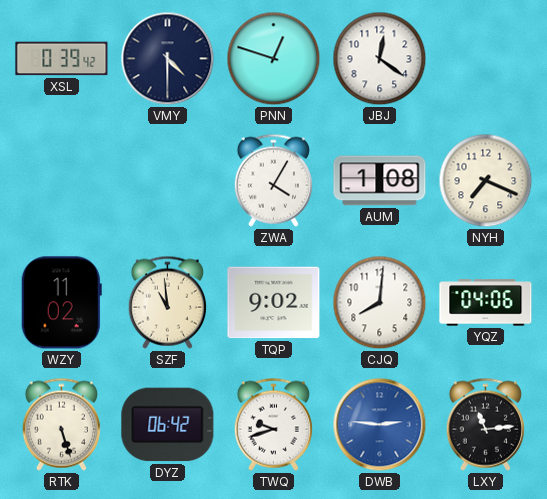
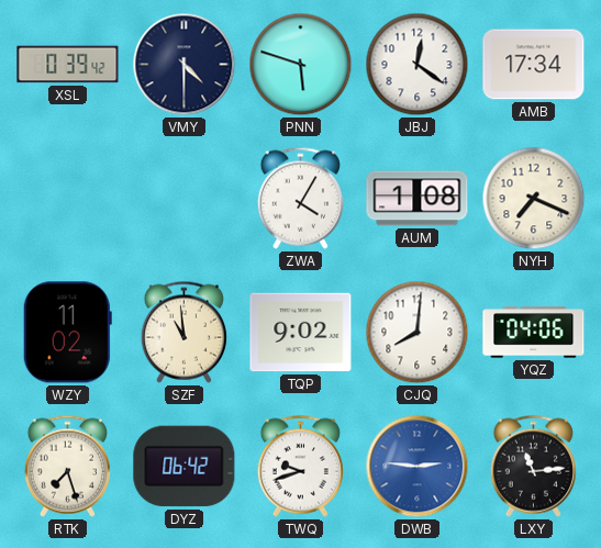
PNN: 12:48 -> 5:48 (301, 65)
AMB: none -> 17:34 (534, 65)
RTK: 5:27 -> 7:27 (67, 466)
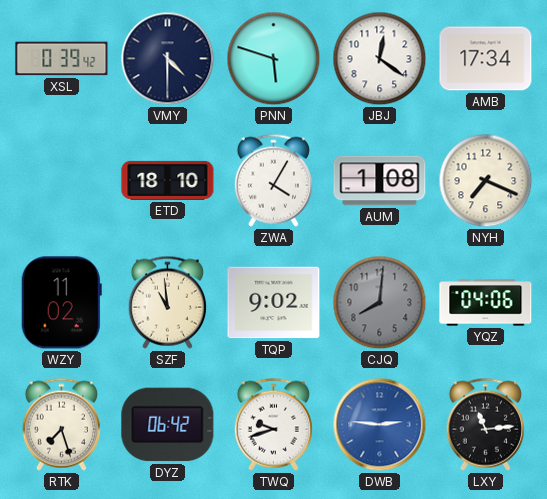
ETD: none -> 18:10 (168, 180)
CJQ dial: white -> grey (380, 303)
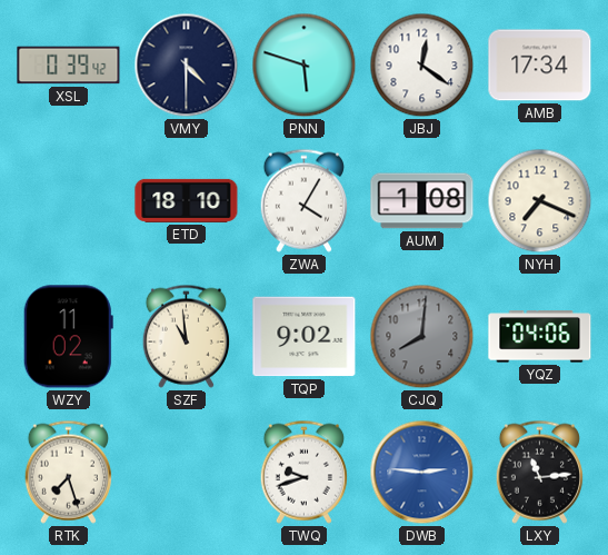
DYZ: 06:42 -> none (168, 425)
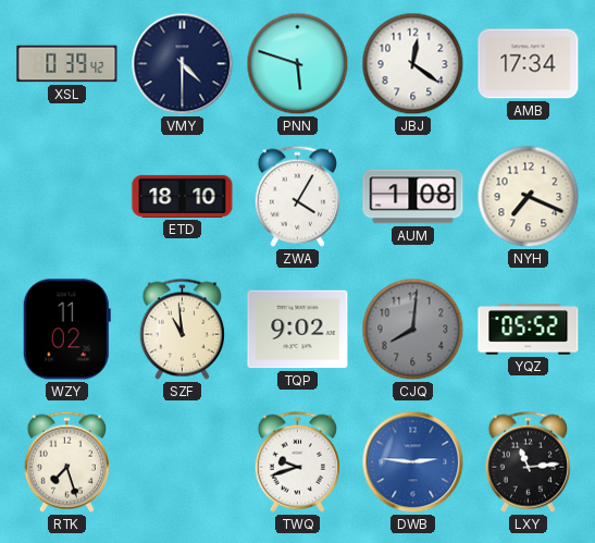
YQZ: 04:06 -> 05:52 (529, 330)
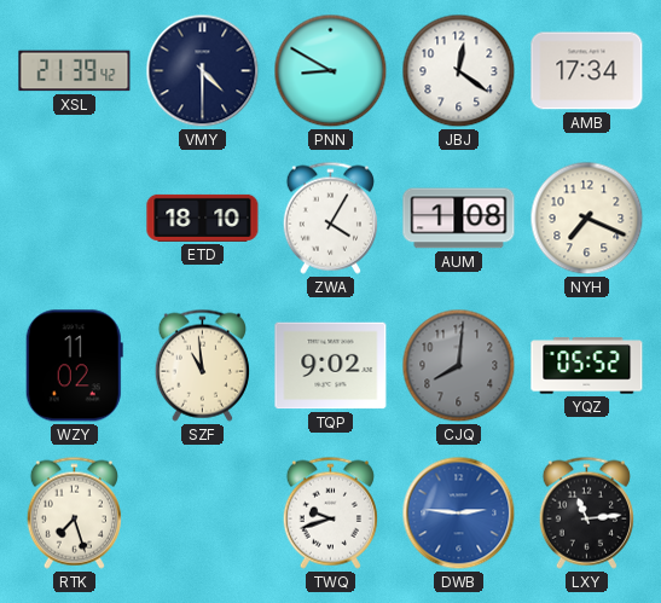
XSL: 0:39 -> 21:39 (75, 71)
PNN: 5:48 -> 8:50 (331, 71)
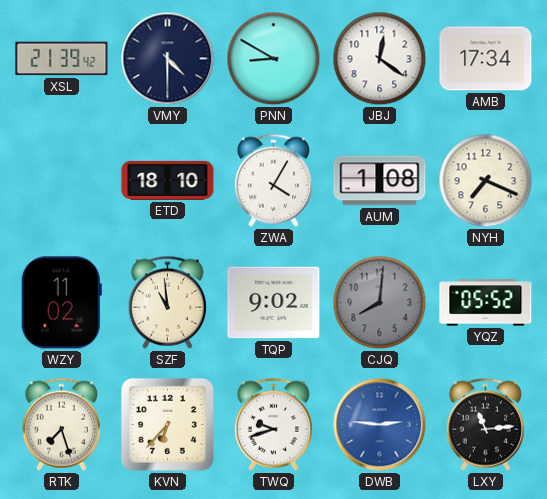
KVN: none -> 6:37 (167, 424)
